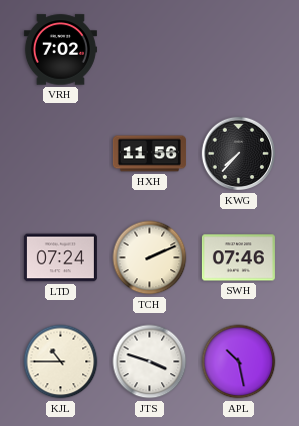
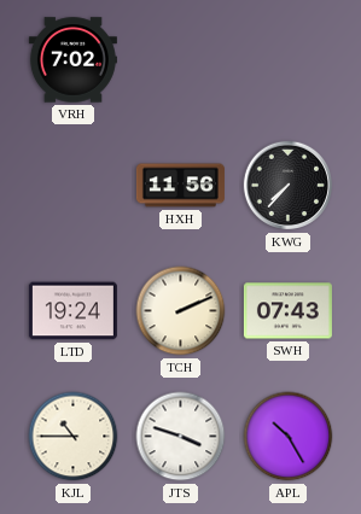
LTD: 07:24 -> 19:24 (72, 311)
SWH: 07:46 -> 07:43 (287, 311)
APL: 10:28 -> 10:25 (289, 437)
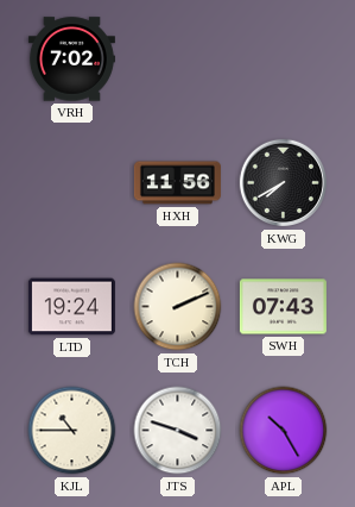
KWG: 7:37 -> 7:40 (284, 183)
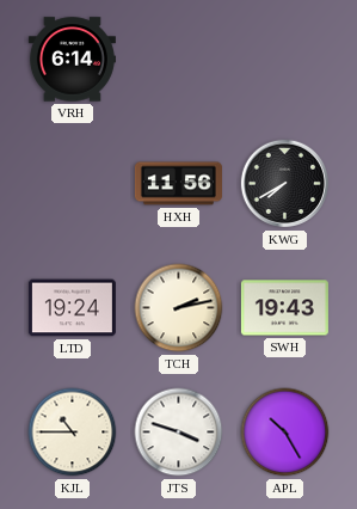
VRH: 7:02 -> 6:14 (72, 60)
TCH: 2:11 -> 2:13 (179, 308)
SWH: 07:43 -> 19:43 (284, 308)
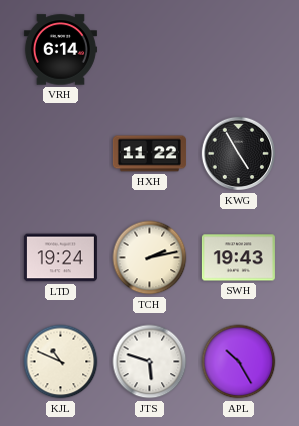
HXH: 11:56 -> 11:22 (149, 154)
KWG: 7:40 -> 4:55 (239, 154)
KJL: 10:45 -> 10:49 (61, 362)
JTS: 3:48 -> 5:48 (150, 362)
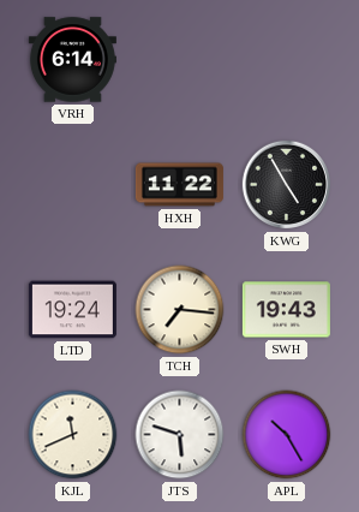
TCH: 2:13 -> 7:16 (180, 310)
KJL: 10:49 -> 11:41 (73, 435)
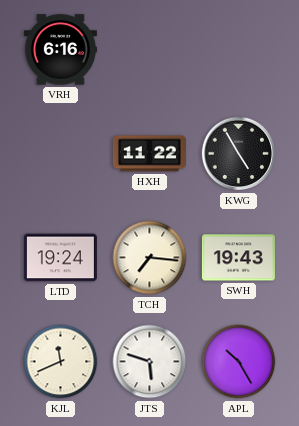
VRH: 6:14 -> 6:16 (60, 50)
